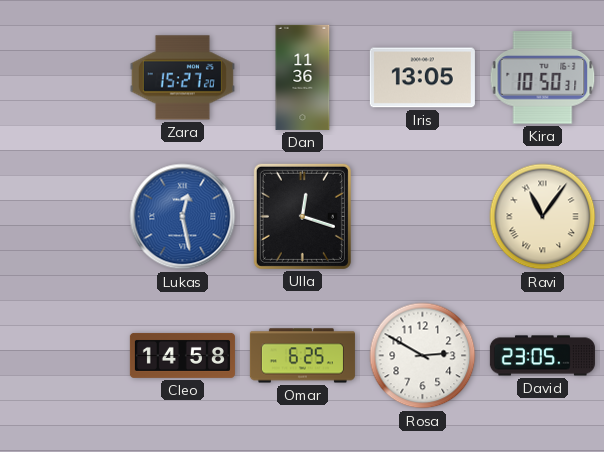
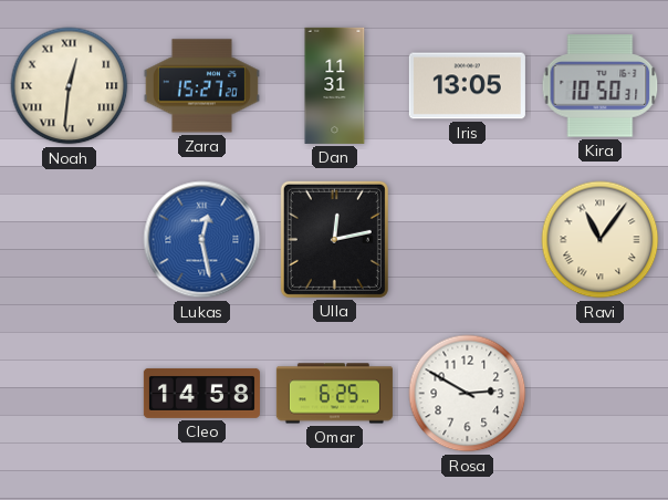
Noah: none -> 12:31 (70, 86)
Dan: 11:36 -> 11:31 (335, 85)
Ulla: 12:18 -> 12:13 (334, 239)
David: 23:05 -> none (542, 356)
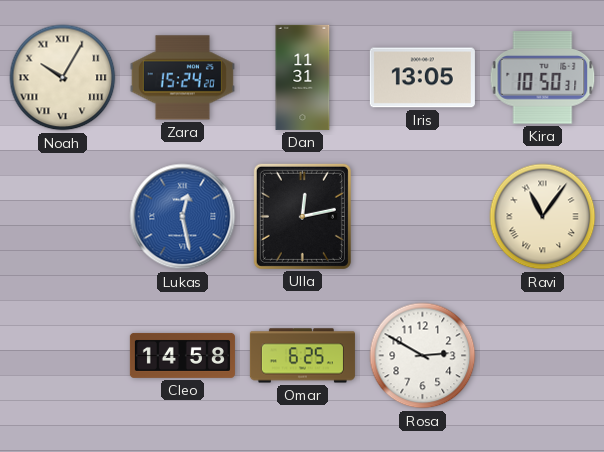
Noah: 12:31 -> 10:05 (63, 78)
Zara: 15:27 -> 15:24 (182, 78)
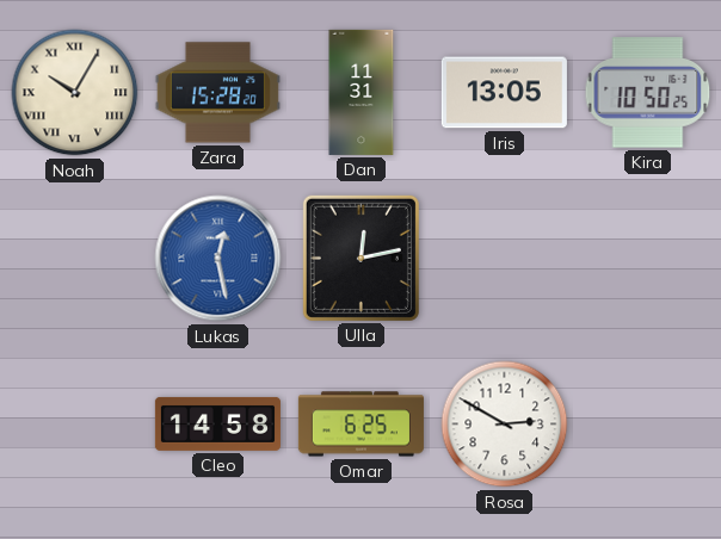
Zara: 15:24 -> 15:28 (217, 93)
Kira: 10:50:31 -> 10:50:25 (648, 93)
Ravi: 11:06 -> none (543, 217)
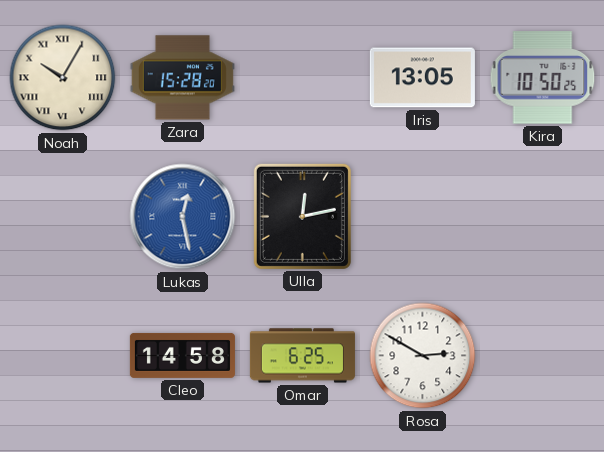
Dan: 11:31 -> none (362, 92)
